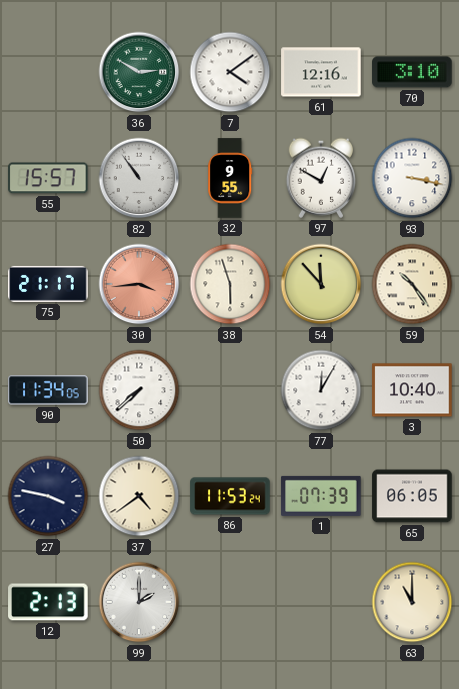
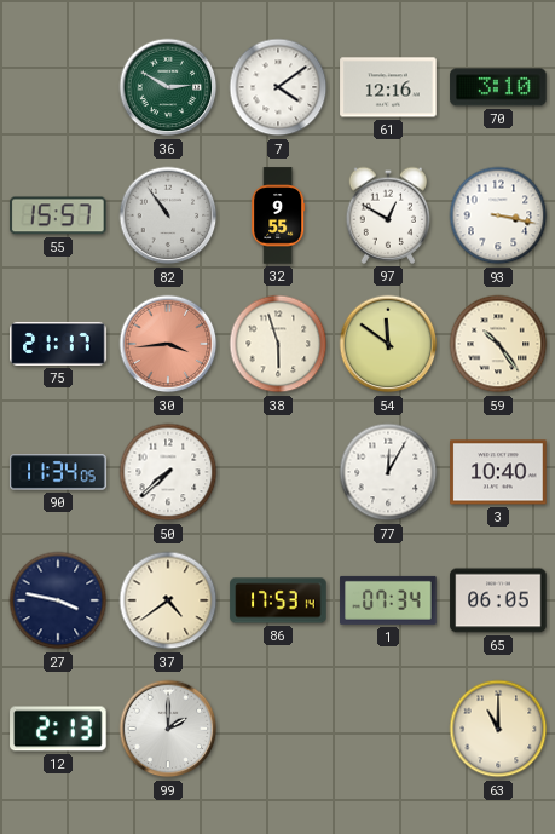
54: 11:53 -> 11:51 (388, 344)
86: 11:53 -> 17:53 (278, 600)
1: 07:39 -> 07:34 (388, 600)
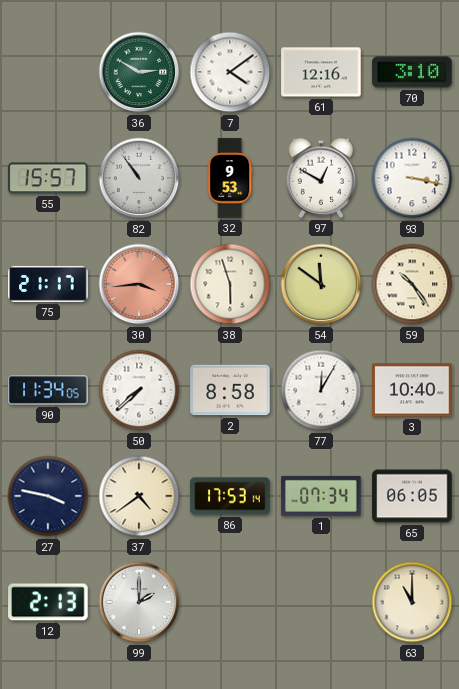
32: 9:55 -> 9:53 (230, 178)
2: none -> 8:58 (230, 390)
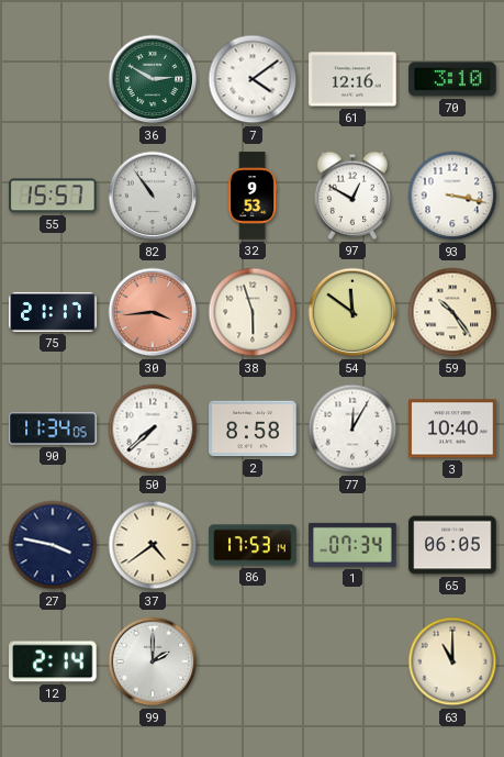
12: 2:13 -> 2:14 (53, 661)
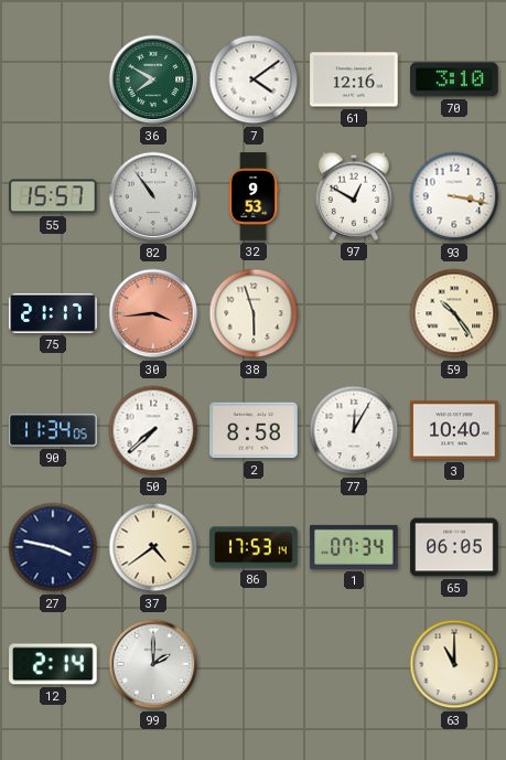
36: 2:50 -> 7:50 (153, 79)
54: 11:51 -> none (352, 312)
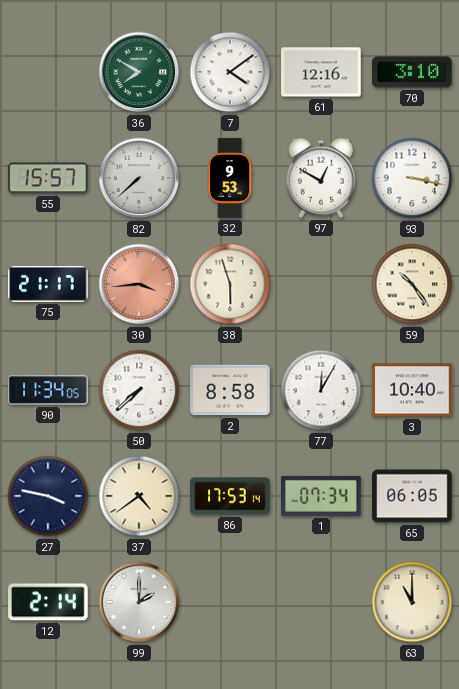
82: 10:54 -> 7:38 (139, 178)
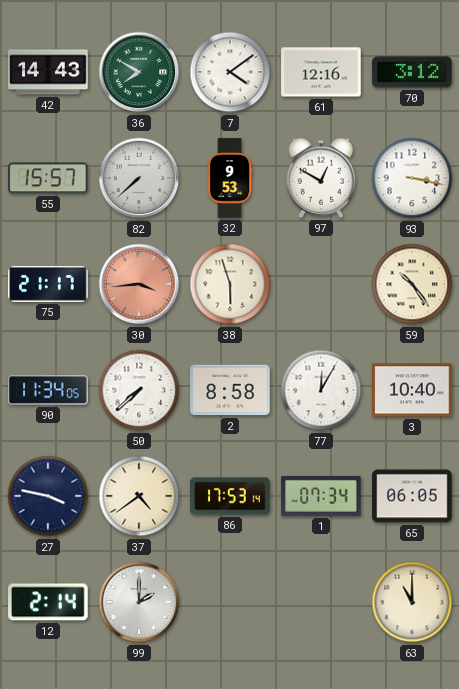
42: none -> 14:43 (48, 72)
70: 3:10 -> 3:12 (412, 72)
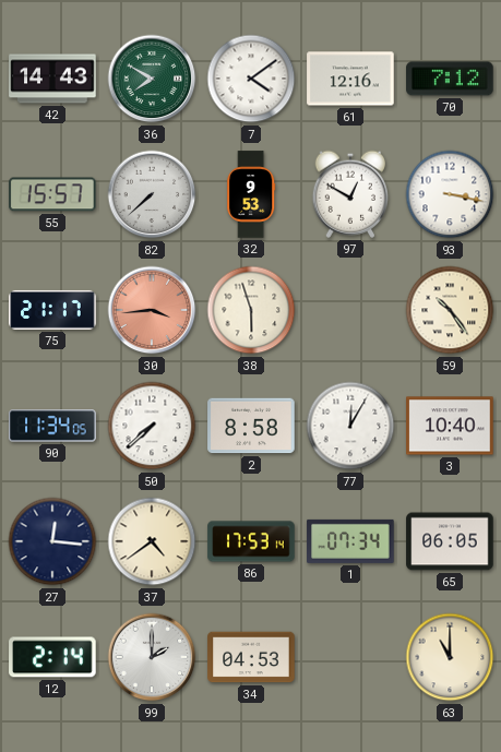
70: 3:12 -> 7:12 (450, 79)
27: 3:47 -> 12:16 (52, 541)
34: none -> 04:53 (251, 657)
